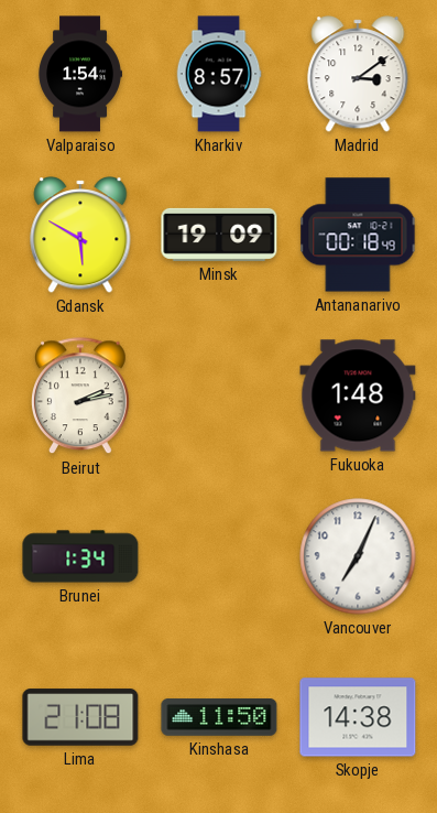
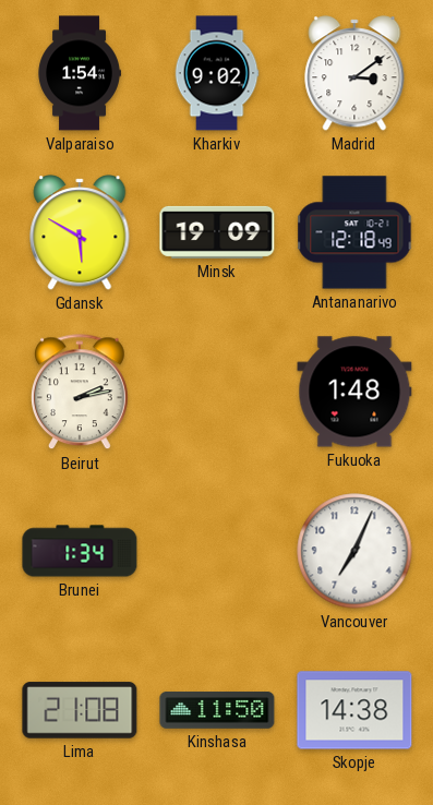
Kharkiv: 8:57 -> 9:02 (217, 73)
Antananarivo: 00:18 -> 12:18 (354, 232)
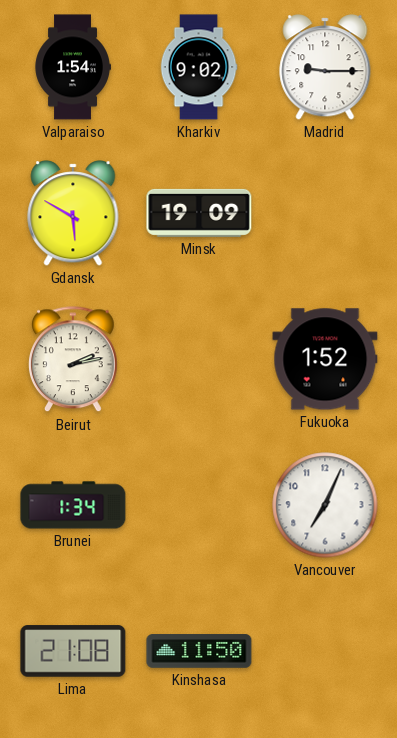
Madrid: 3:09 -> 9:15 (325, 67)
Antananarivo: 12:18 -> none (354, 232)
Fukuoka: 1:48 -> 1:52 (325, 359)
Skopje: 14:38 -> none (354, 710)
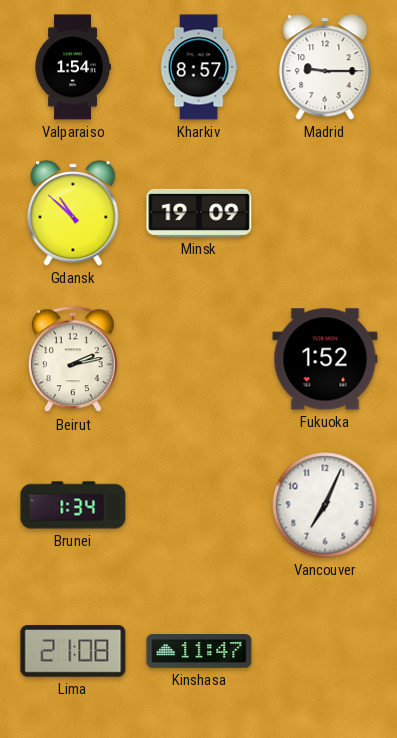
Kharkiv: 9:02 -> 8:57 (199, 67)
Gdansk: 5:50 -> 10:52 (73, 213)
Kinshasa: 11:50 -> 11:47 (199, 651)
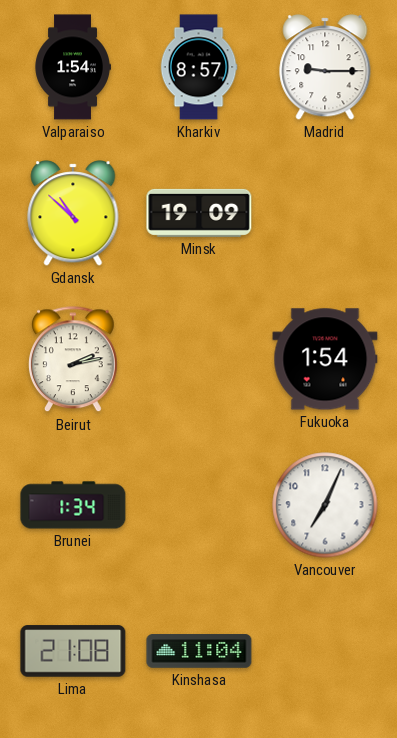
Fukuoka: 1:52 -> 1:54 (325, 359)
Kinshasa: 11:47 -> 11:04 (199, 651)
